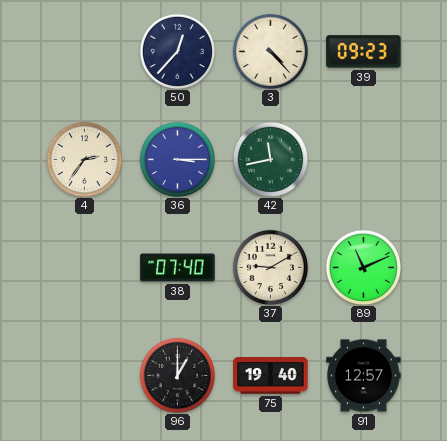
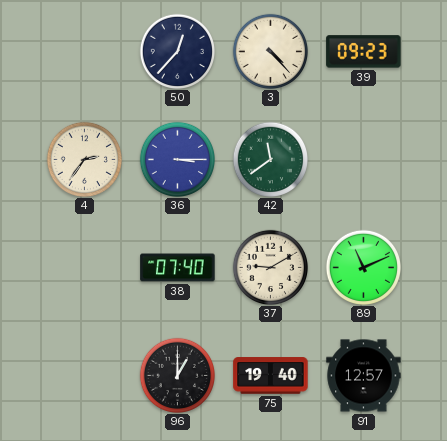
42: 11:43 -> 11:39 (270, 159)
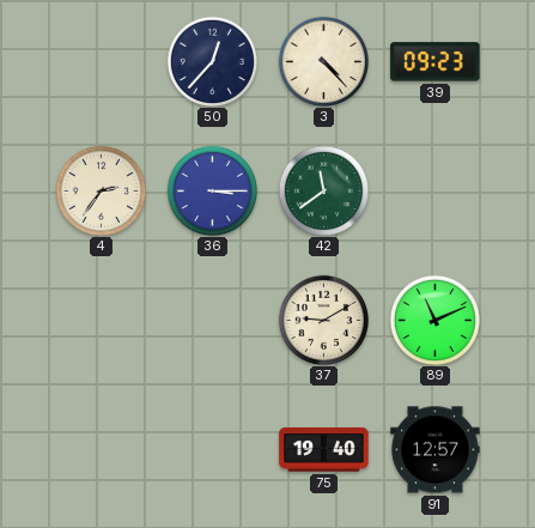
38: 07:40 -> none (178, 268)
96: 1:00 -> none (177, 375)
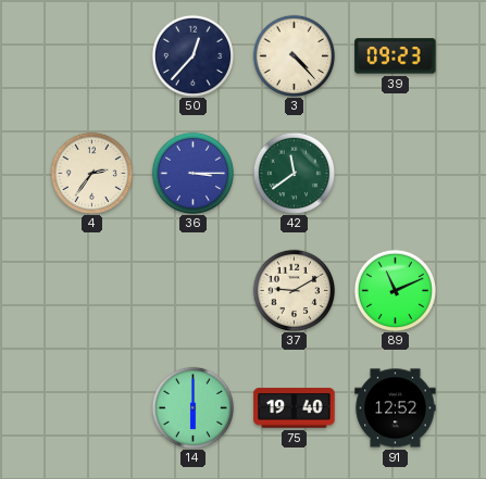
14: none -> 6:00 (192, 407)
91: 12:57 -> 12:52 (396, 408)
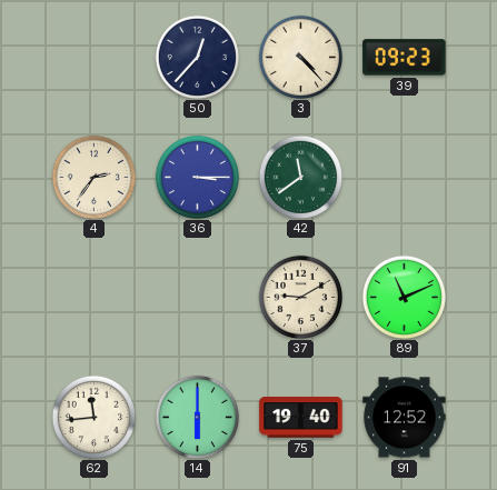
62: none -> 11:44 (93, 417)
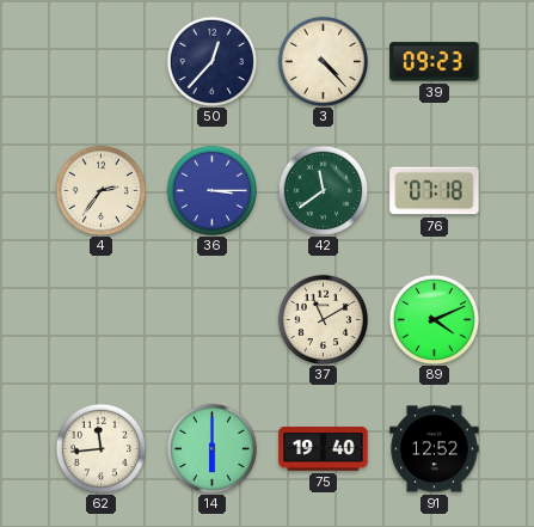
76: none -> 07:18 (435, 191)
37: 9:10 -> 11:10 (323, 319)
89: 11:11 -> 4:11 (434, 319)
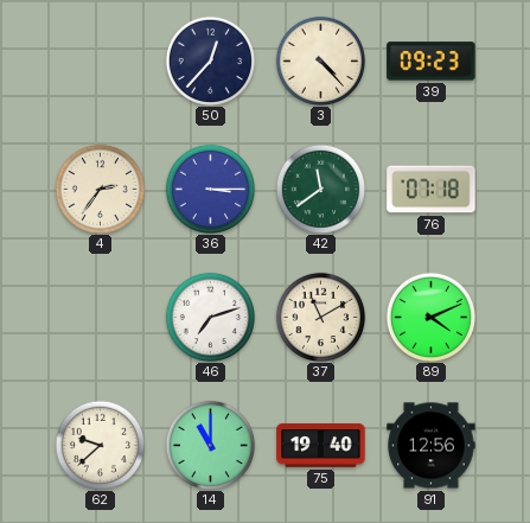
46: none -> 7:12 (210, 317)
62: 11:44 -> 9:38 (100, 445)
14: 6:00 -> 11:00 (210, 445)
91: 12:52 -> 12:56 (432, 446)
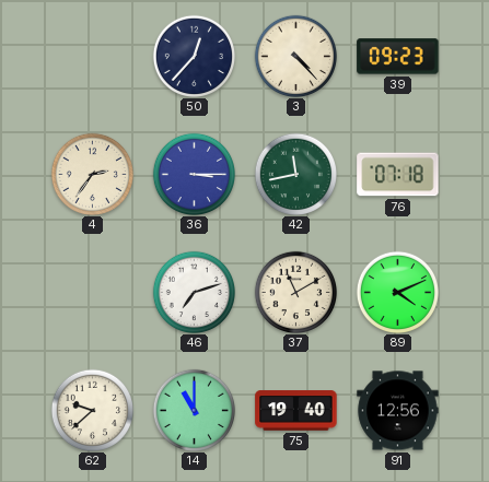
42: 11:39 -> 11:43 (295, 174)
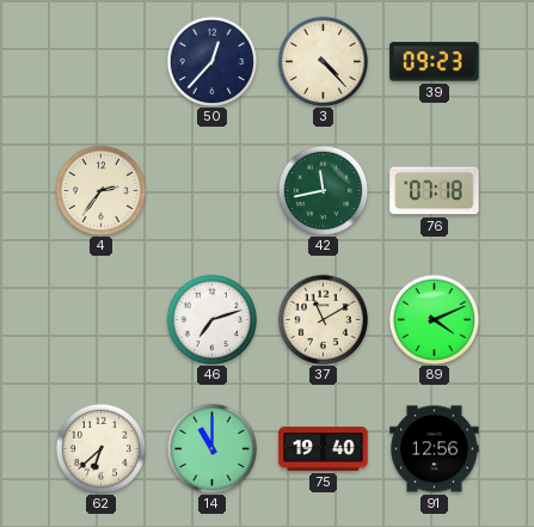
36: 3:15 -> none (194, 174)
62: 9:38 -> 6:38 (100, 448)
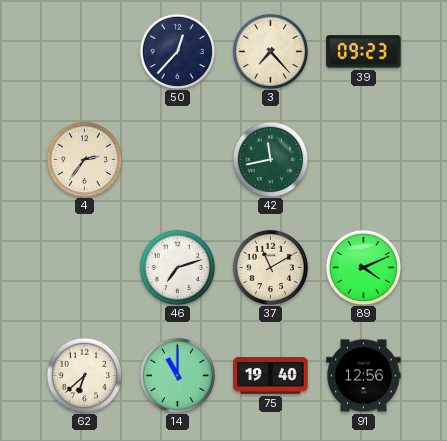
3: 4:23 -> 7:23 (270, 51)
76: 07:18 -> none (435, 191)
